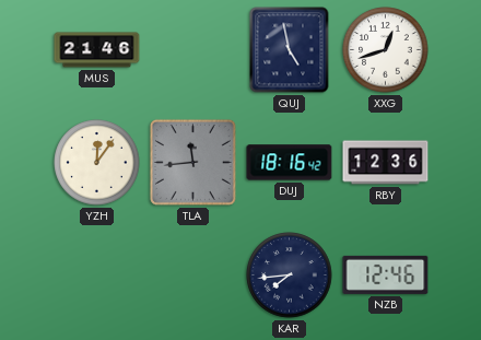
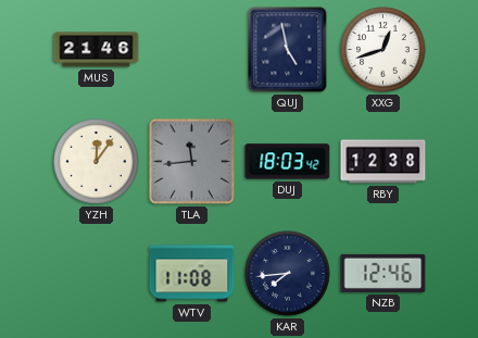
DUJ: 18:16 -> 18:03 (288, 162)
RBY: 12:36 -> 12:38 (383, 162)
WTV: none -> 11:08 (192, 274)
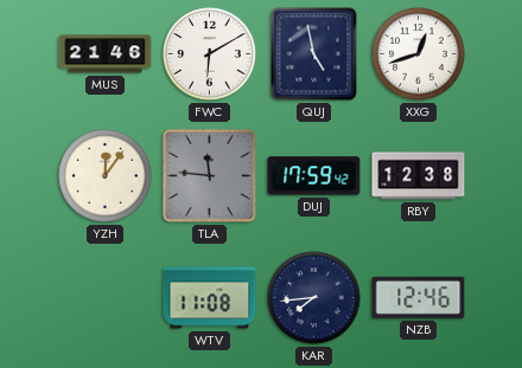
FWC: none -> 6:10 (210, 54)
TLA: 11:44 -> 11:46 (209, 175)
DUJ: 18:03 -> 17:59 (314, 176)
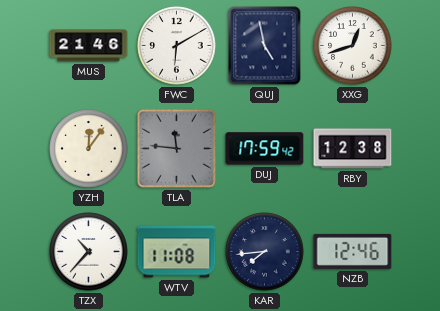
TZX: none -> 10:37 (89, 252)
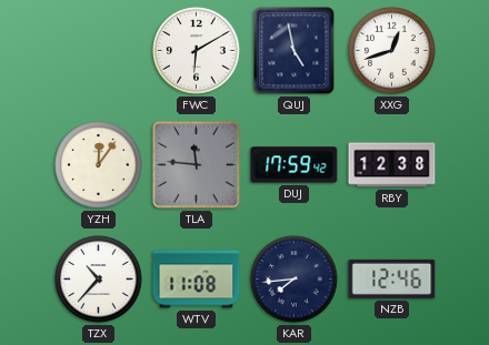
MUS: 21:46 -> none (89, 46)
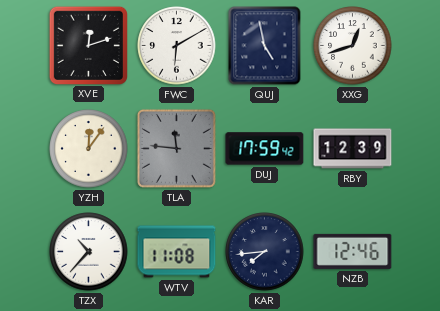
XVE: none -> 12:12 (88, 45)
RBY: 12:38 -> 12:39 (353, 149)
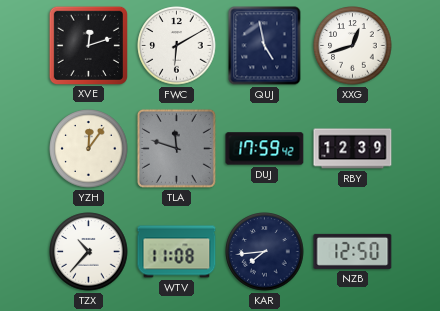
TLA: 11:46 -> 11:48 (176, 148)
NZB: 12:46 -> 12:50 (353, 251)
